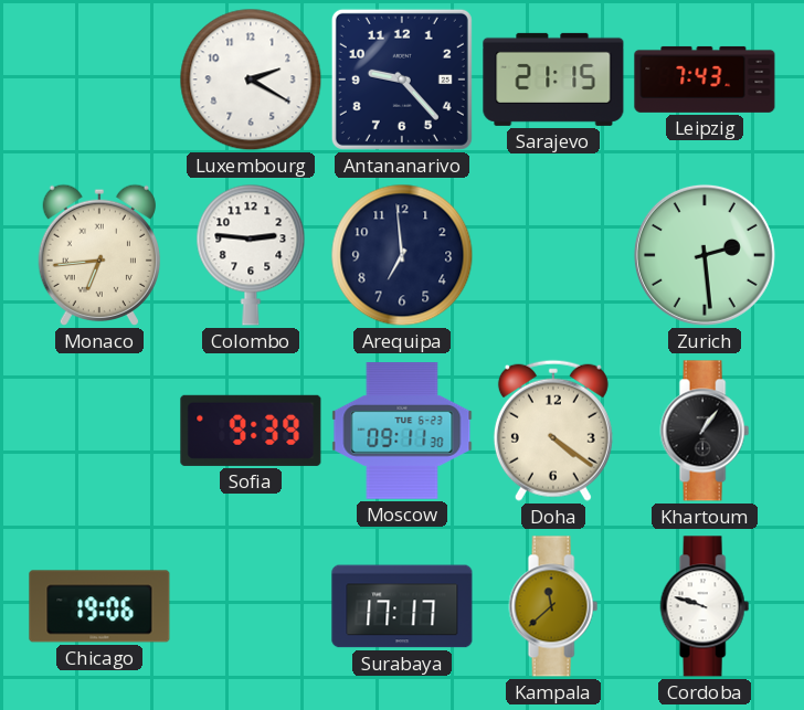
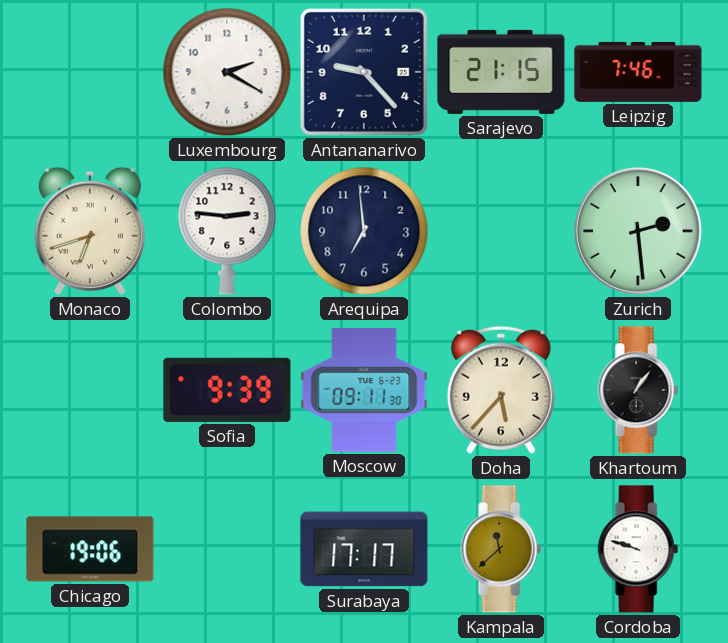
Leipzig: 7:43 -> 7:46 (638, 72)
Monaco: 6:44 -> 6:42 (90, 231)
Doha: 4:21 -> 5:37 (501, 390)
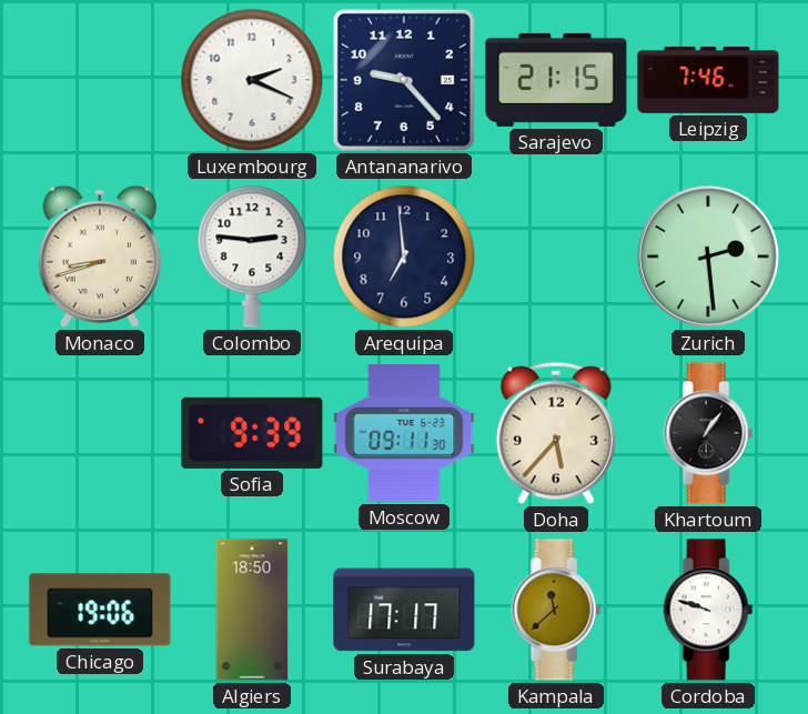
Luxembourg: 2:20 -> 2:19 (252, 80)
Monaco: 6:42 -> 8:42 (100, 257)
Algiers: none -> 18:50 (252, 610)
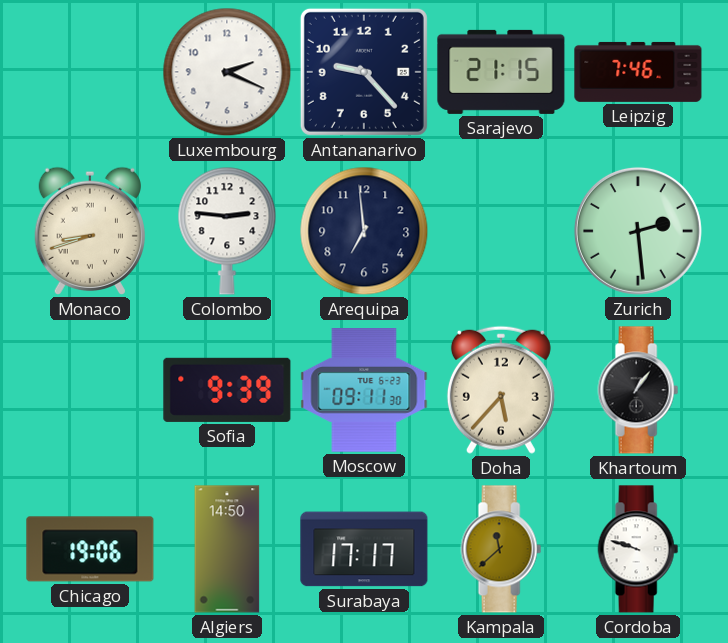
Algiers: 18:50 -> 14:50 (227, 549)
